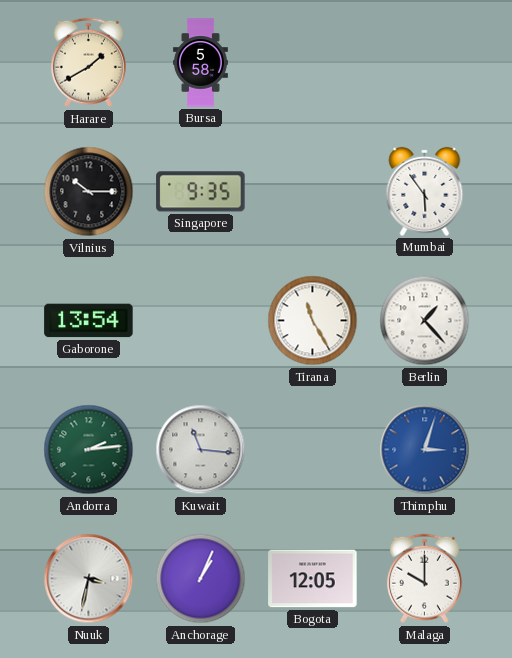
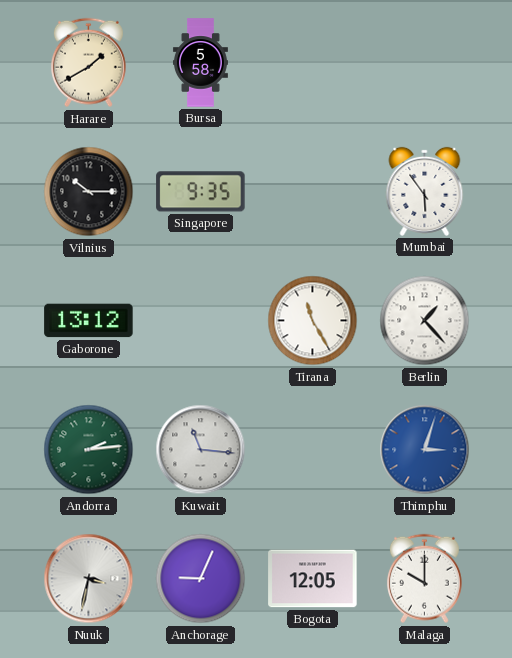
Gaborone: 13:54 -> 13:12 (89, 321)
Anchorage: 1:04 -> 9:04 (201, 579)
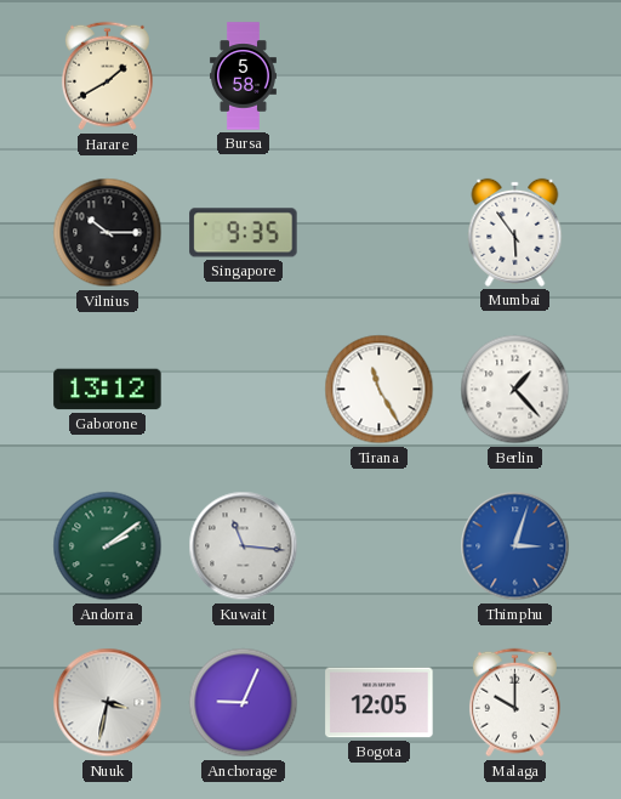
Andorra: 2:14 -> 2:09 (108, 546)
